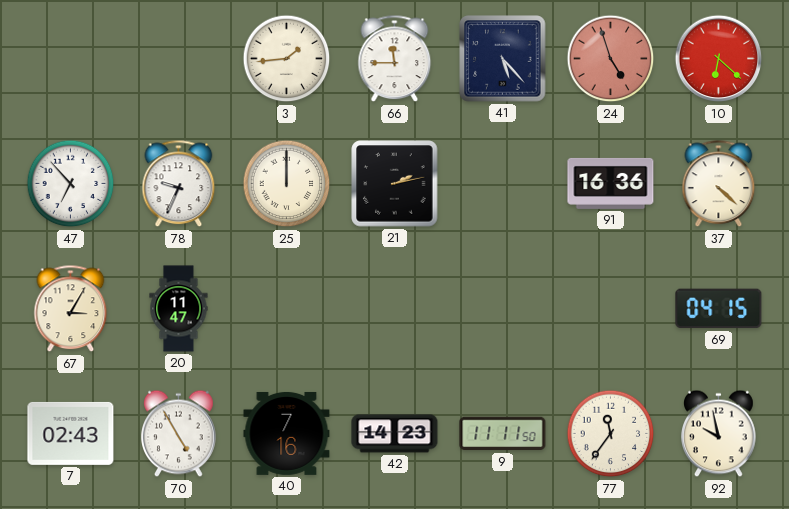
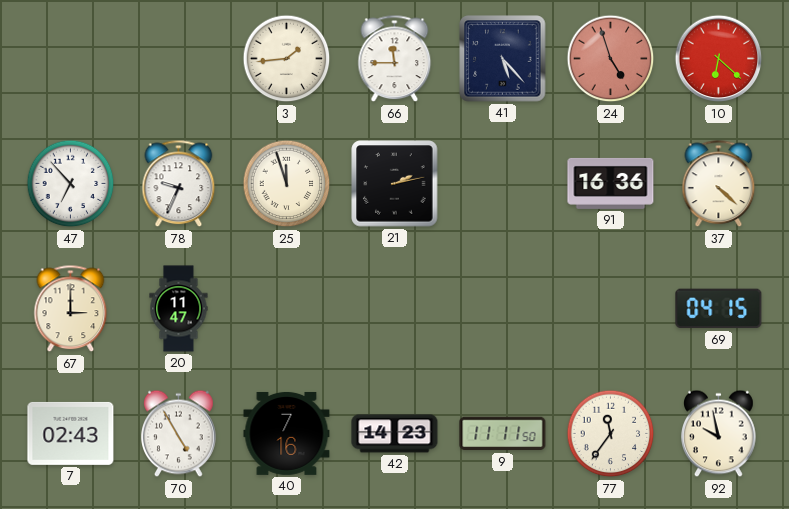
25: 12:00 -> 11:57 (287, 184)
67: 3:05 -> 3:00 (71, 309)
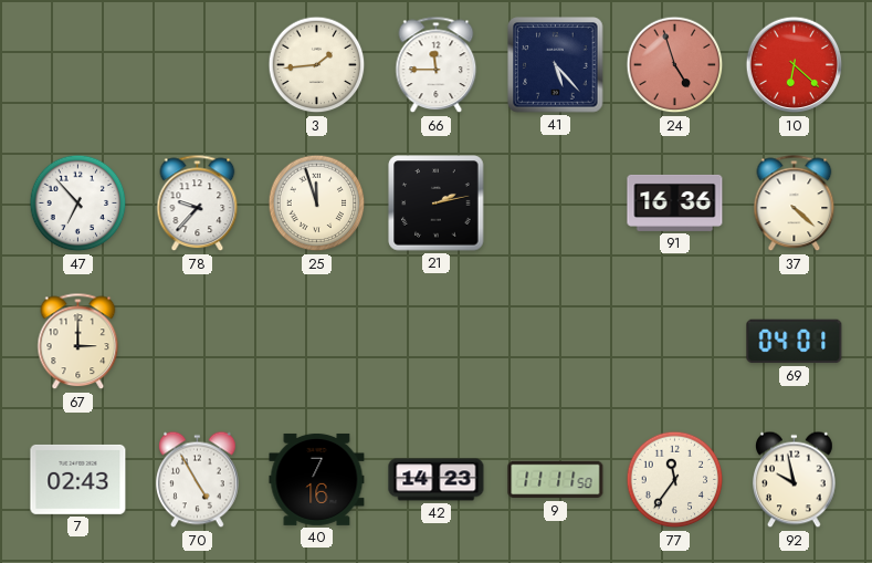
78: 9:34 -> 9:37 (198, 204)
20: 11:47 -> none (179, 309)
69: 04:15 -> 04:01 (795, 342)
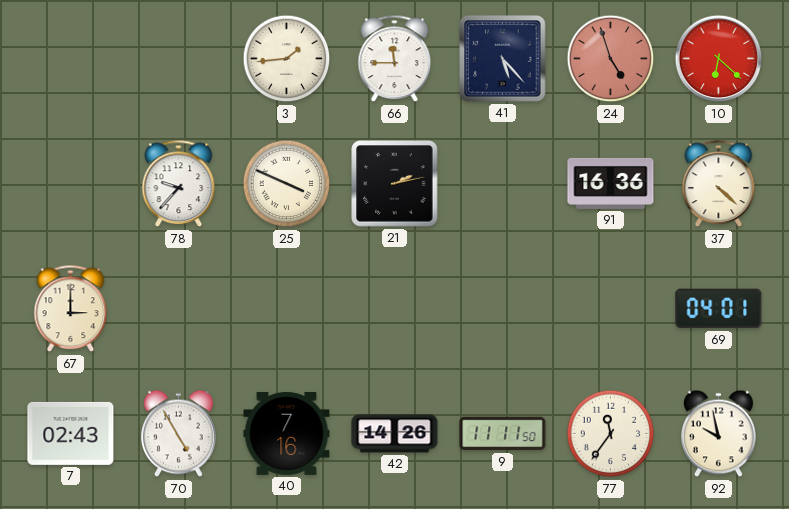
47: 6:53 -> none (78, 204)
25: 11:57 -> 3:49 (287, 184)
42: 14:23 -> 14:26 (395, 434)
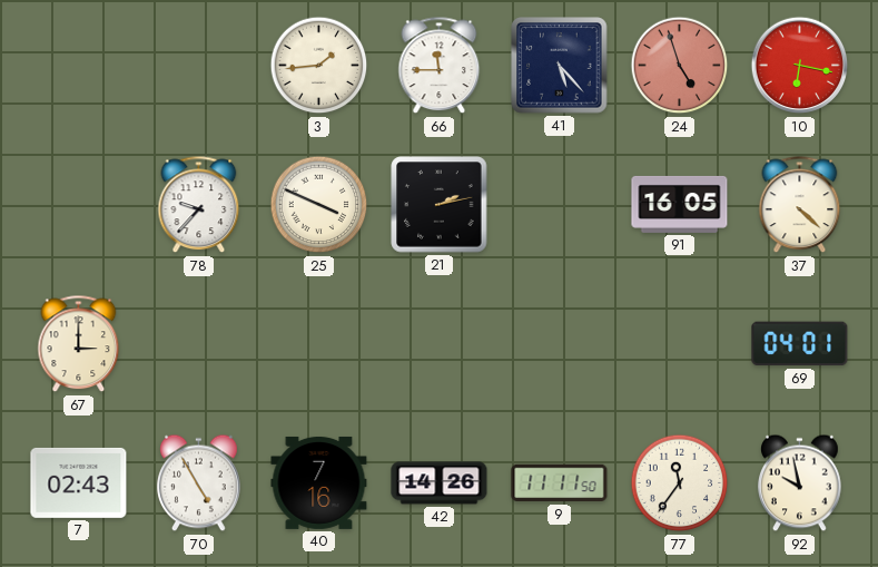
10: 6:22 -> 6:17 (800, 66)
91: 16:36 -> 16:05 (680, 204)
